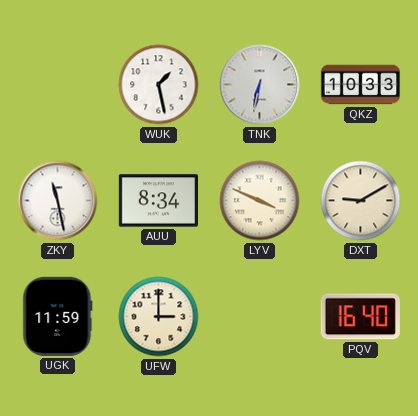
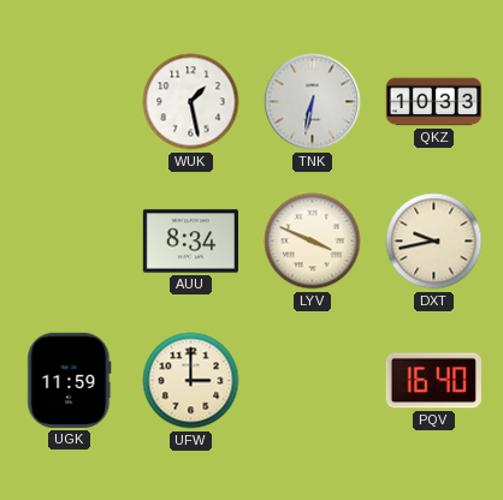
ZKY: 11:28 -> none (58, 201)
DXT: 9:10 -> 9:43 (434, 242)
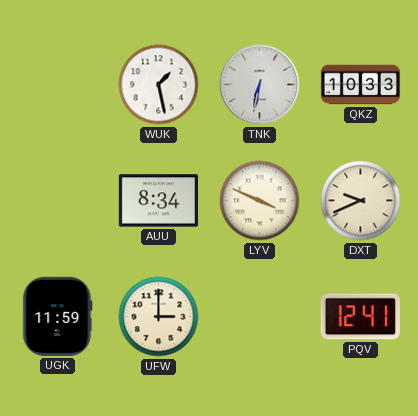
DXT: 9:43 -> 9:41 (361, 201)
PQV: 16:40 -> 12:41 (360, 317)
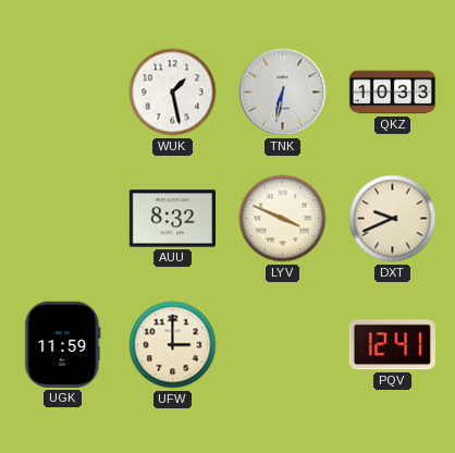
AUU: 8:34 -> 8:32 (172, 219)
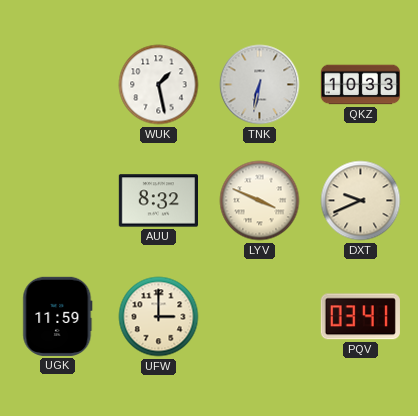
PQV: 12:41 -> 03:41 (360, 317)
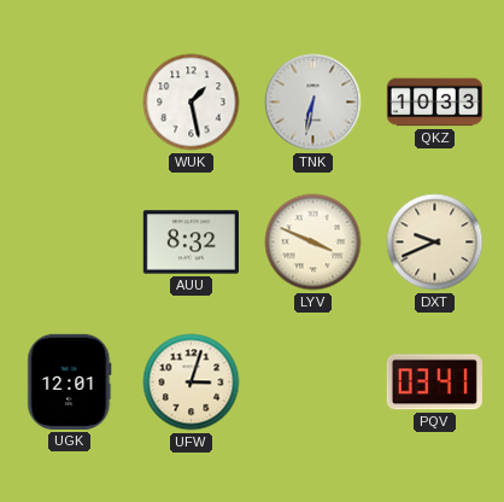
UGK: 11:59 -> 12:01 (70, 381)
UFW: 3:00 -> 3:03 (192, 383)
